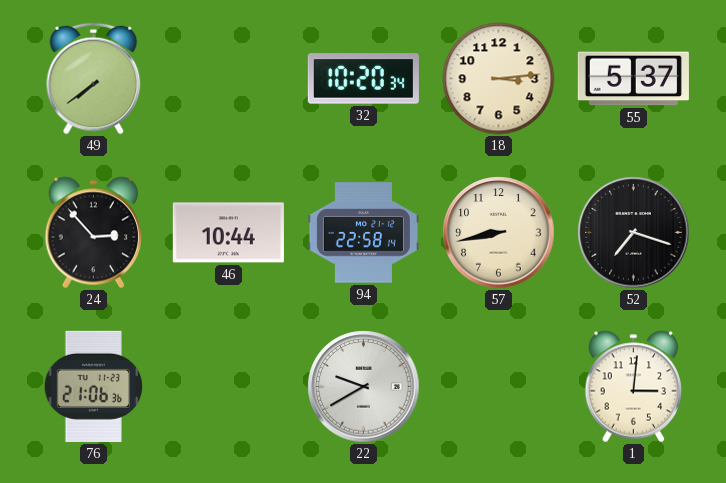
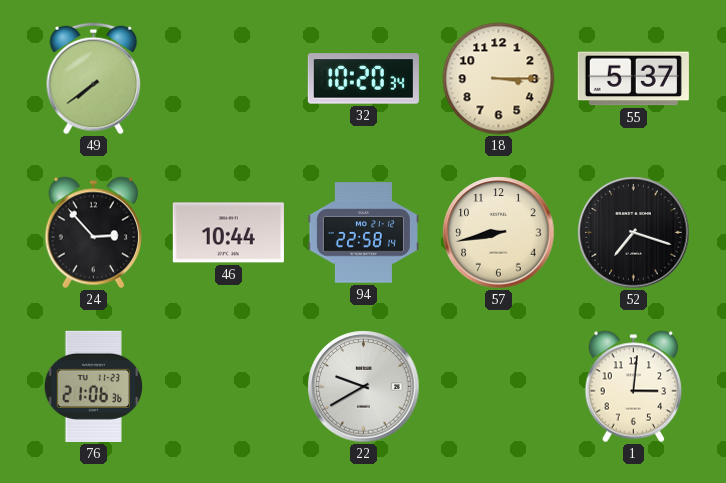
18: 3:14 -> 3:15 (499, 79)
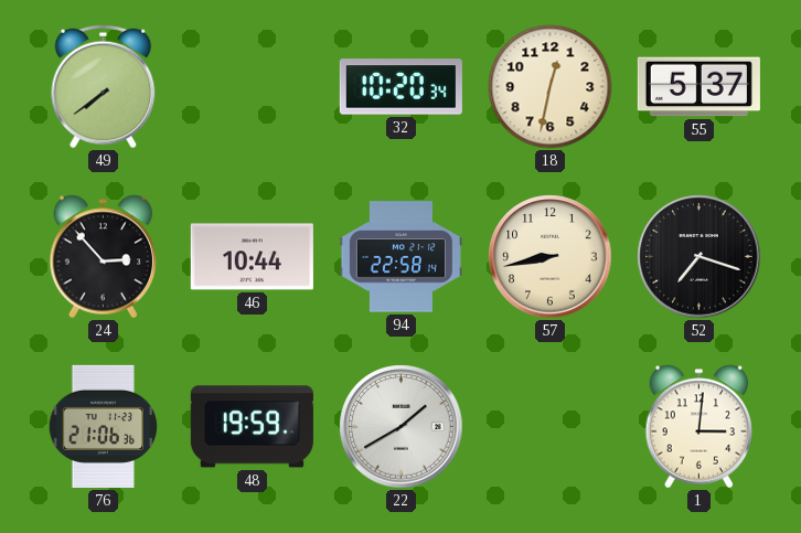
18: 3:15 -> 12:32 (551, 87)
48: none -> 19:59 (252, 427)
22: 9:40 -> 1:40 (402, 427)
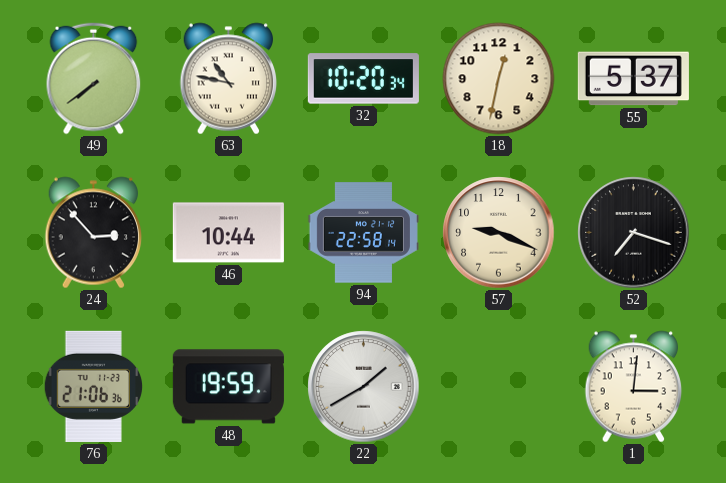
63: none -> 10:47 (229, 79)
57: 8:43 -> 9:19 (499, 233)
